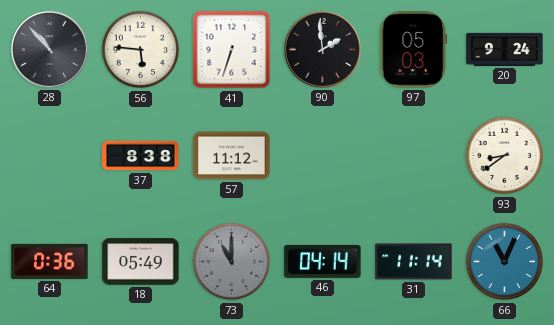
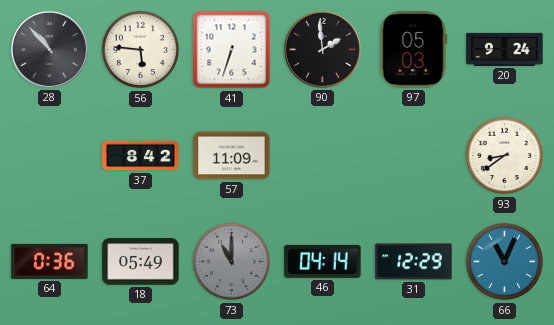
37: 8:38 -> 8:42 (141, 156)
57: 11:12 -> 11:09 (232, 156)
31: 11:14 -> 12:29 (414, 262)
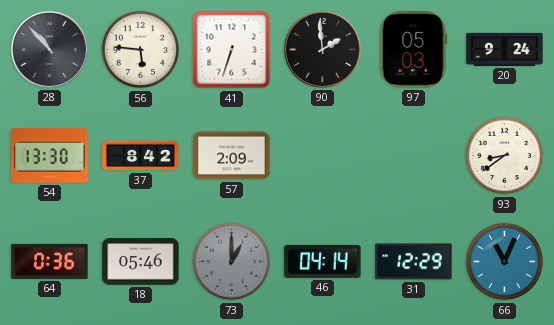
54: none -> 13:30 (50, 156)
57: 11:09 -> 2:09 (232, 156)
18: 05:49 -> 05:46 (141, 262)
73: 11:00 -> 1:00 (232, 262)
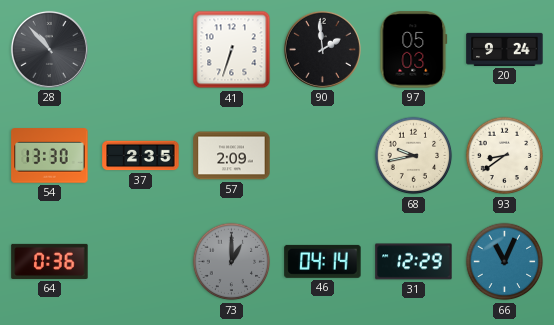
56: 5:46 -> none (141, 50)
37: 8:42 -> 2:35 (141, 156)
68: none -> 9:43 (414, 156)
18: 05:46 -> none (141, 262)
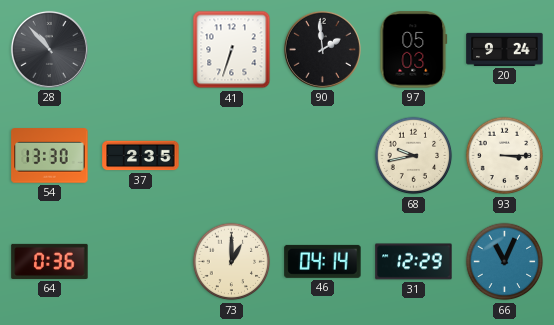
57: 2:09 -> none (232, 156)
93: 8:39 -> 3:15 (505, 156)
73 dial: grey -> cream (232, 262)
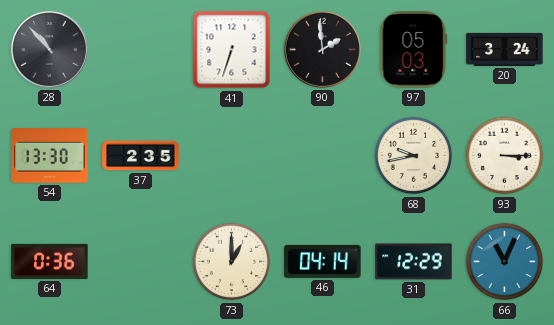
20: 9:24 -> 3:24 (505, 49)
